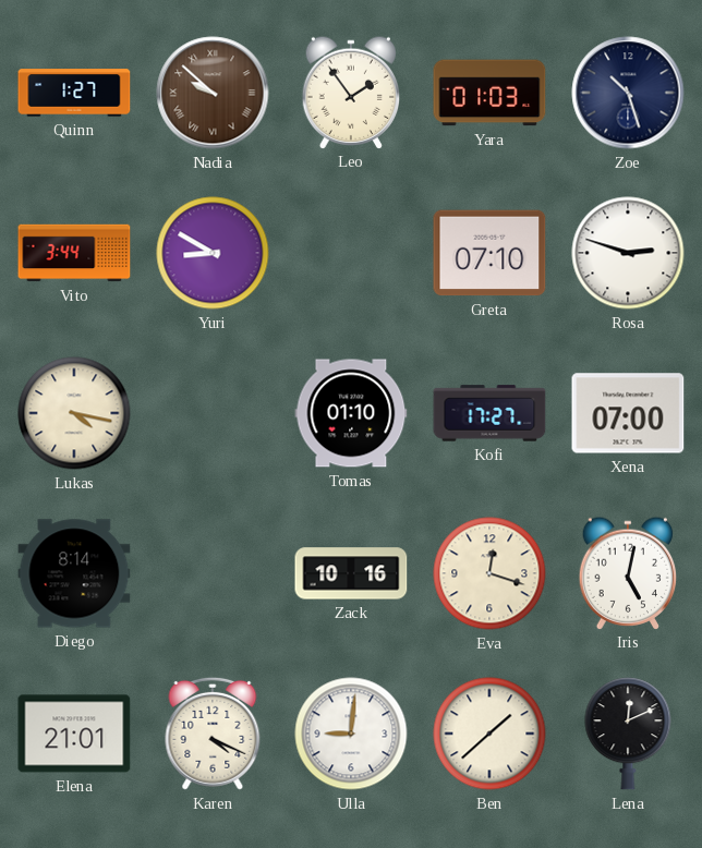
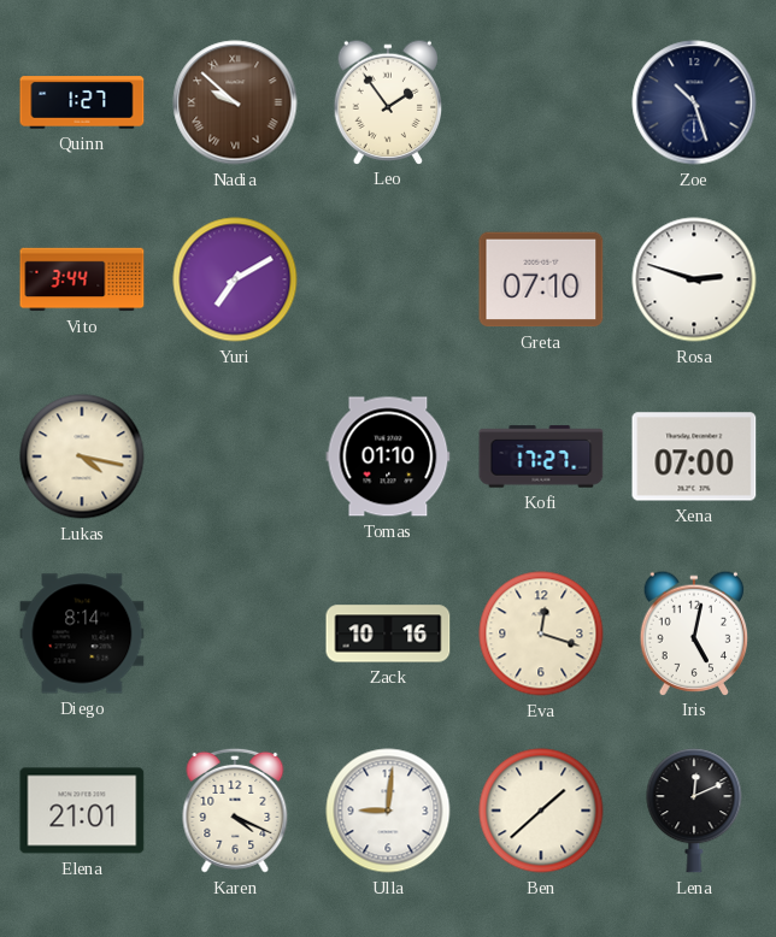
Yara: 01:03 -> none (489, 93)
Yuri: 8:50 -> 7:10 (235, 279)
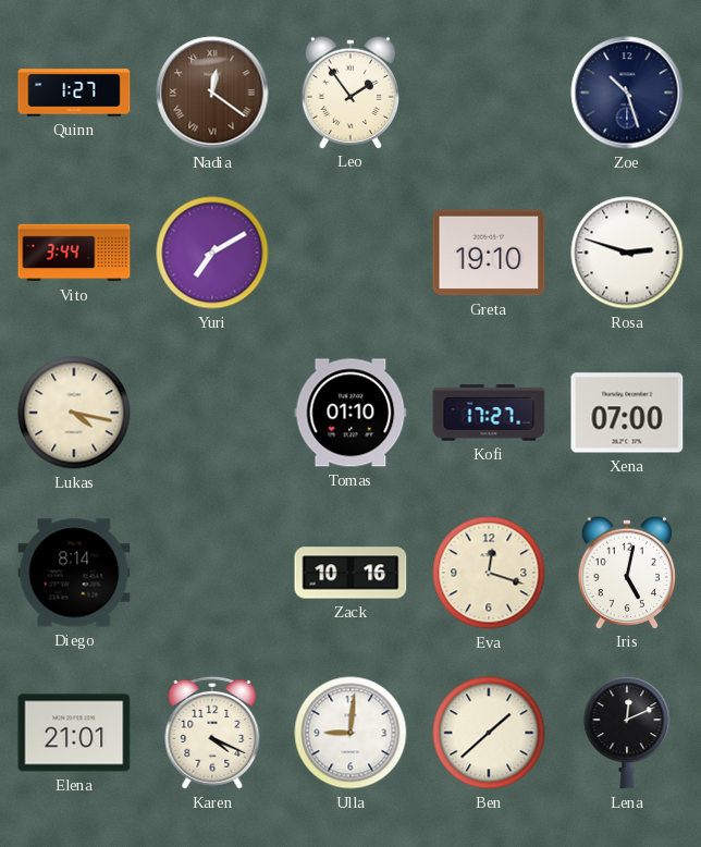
Nadia: 9:52 -> 12:21 (212, 93)
Greta: 07:10 -> 19:10 (489, 253)
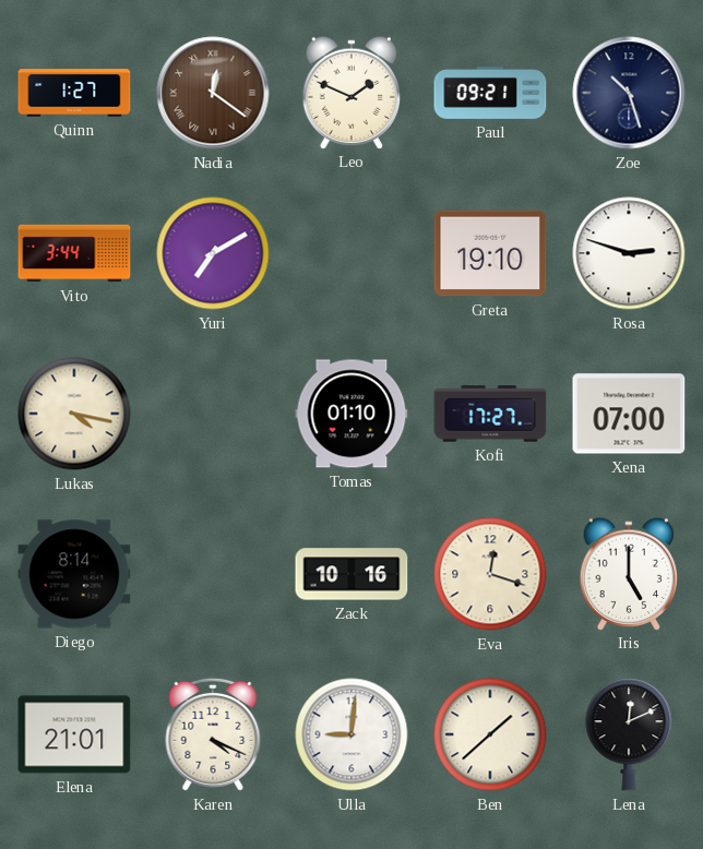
Leo: 1:54 -> 1:49 (352, 92)
Paul: none -> 09:21 (490, 94)
Iris: 5:02 -> 5:00 (629, 573)
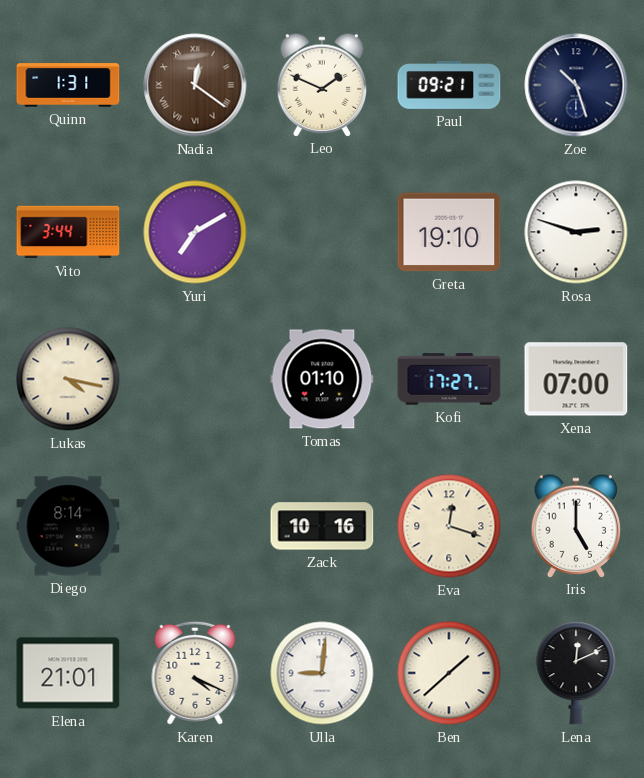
Quinn: 1:27 -> 1:31 (68, 85)
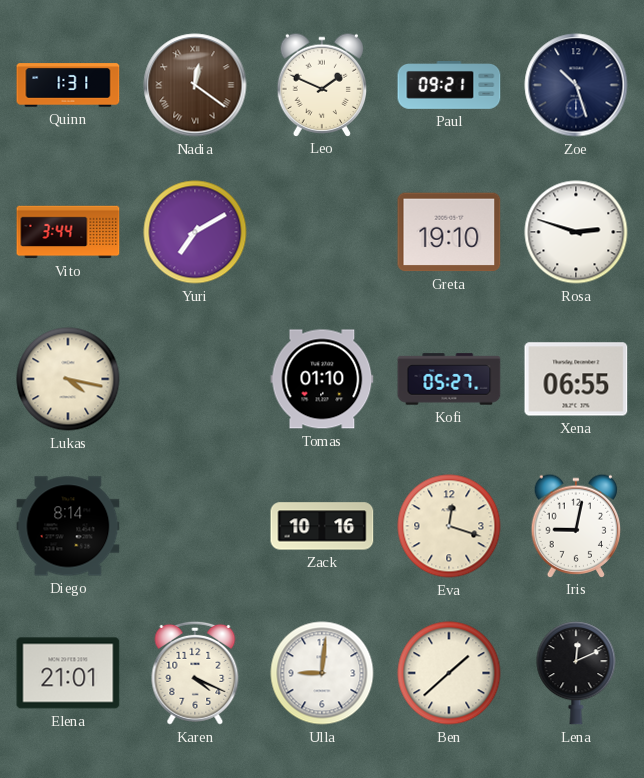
Kofi: 17:27 -> 05:27 (449, 379)
Xena: 07:00 -> 06:55 (576, 379)
Iris: 5:00 -> 9:02 (576, 525)
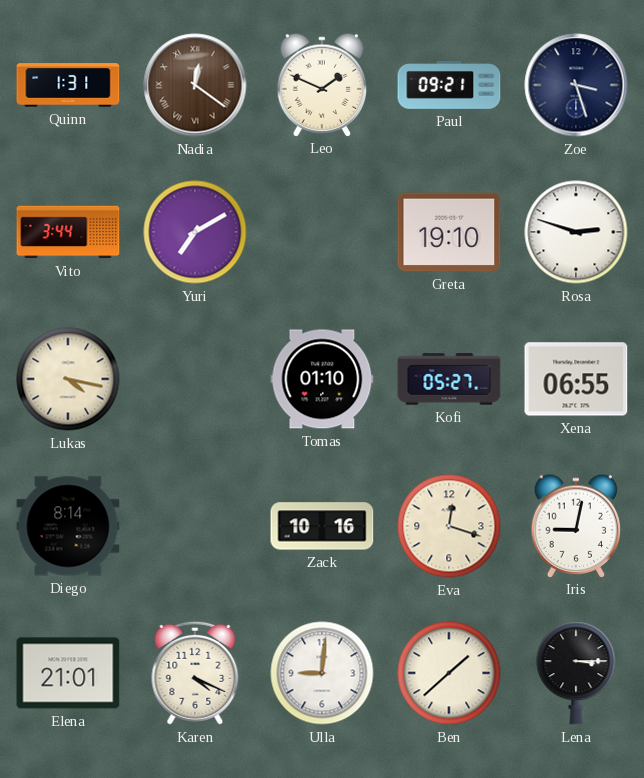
Zoe: 10:27 -> 3:27 (576, 85)
Lena: 12:11 -> 3:15 (576, 673)
